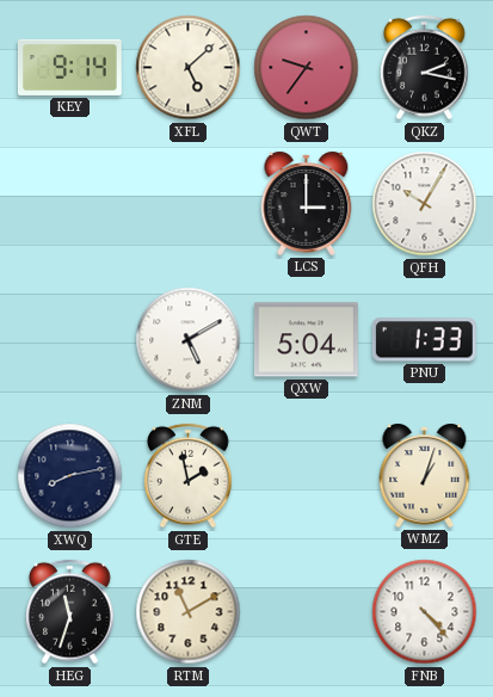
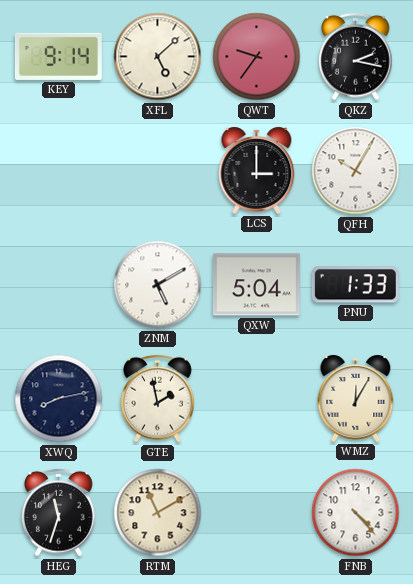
WMZ: 1:03 -> 12:05 (356, 398)
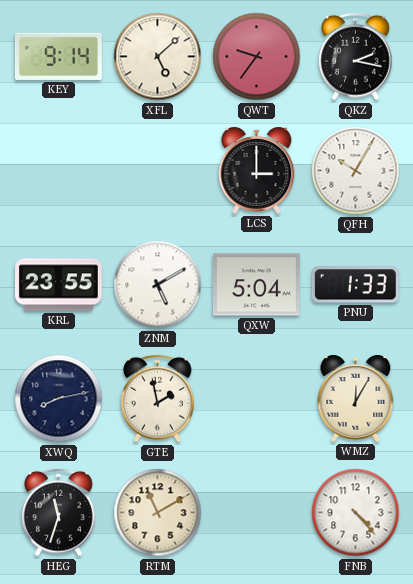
KRL: none -> 23:55 (59, 285)
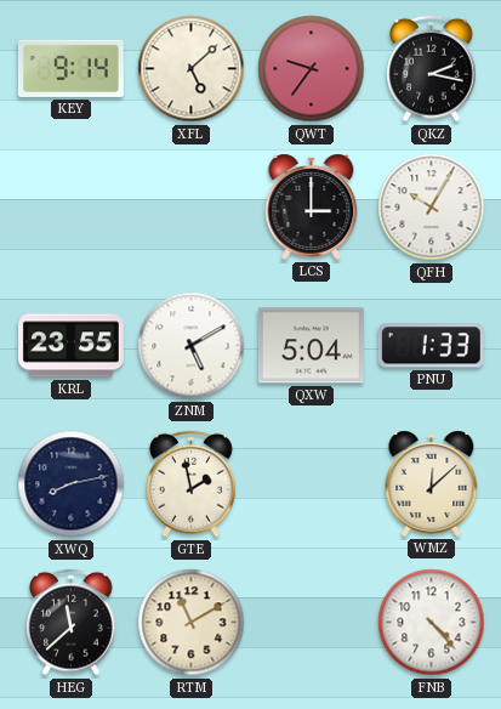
WMZ: 12:05 -> 12:08 (432, 483)
HEG: 11:33 -> 11:38 (72, 623)
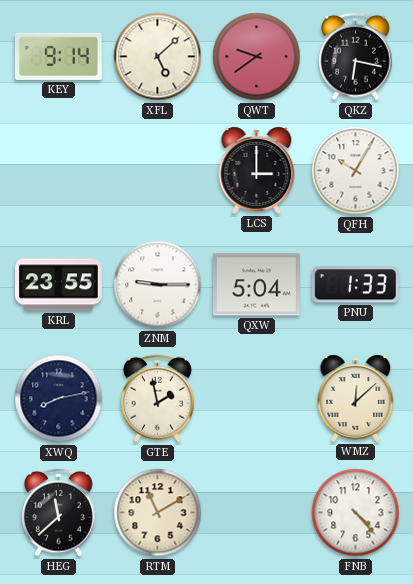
QWT: 9:36 -> 9:39 (257, 57)
QKZ: 2:17 -> 6:17 (356, 57)
ZNM: 5:10 -> 9:15 (158, 285)
